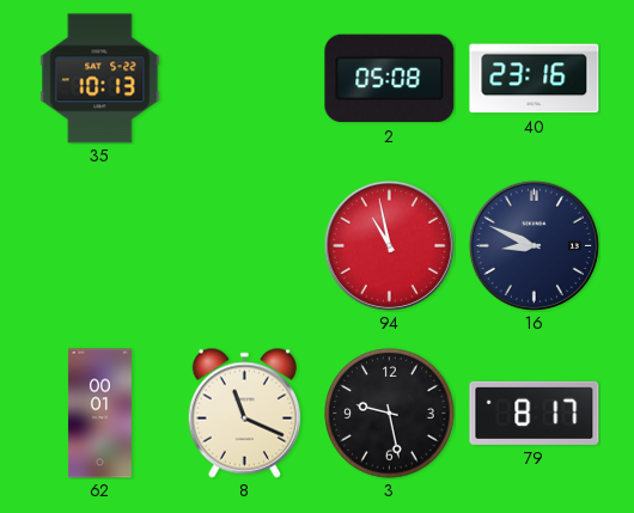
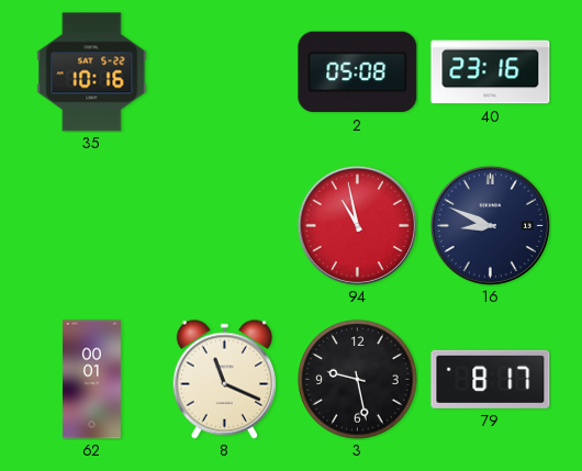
35: 10:13 -> 10:16 (92, 72)
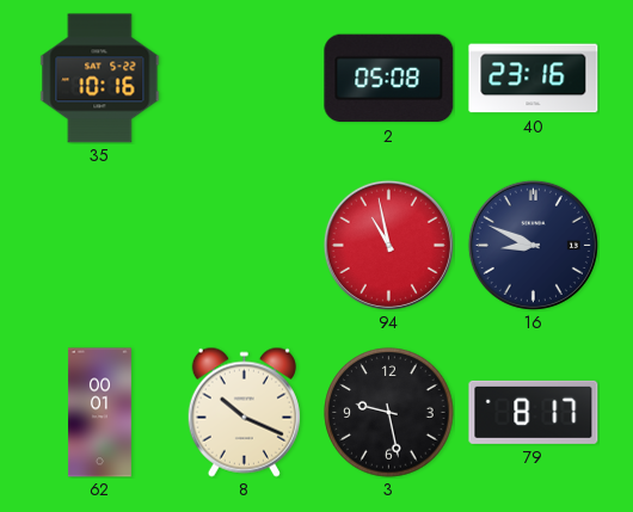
8: 11:19 -> 10:19 (244, 412)
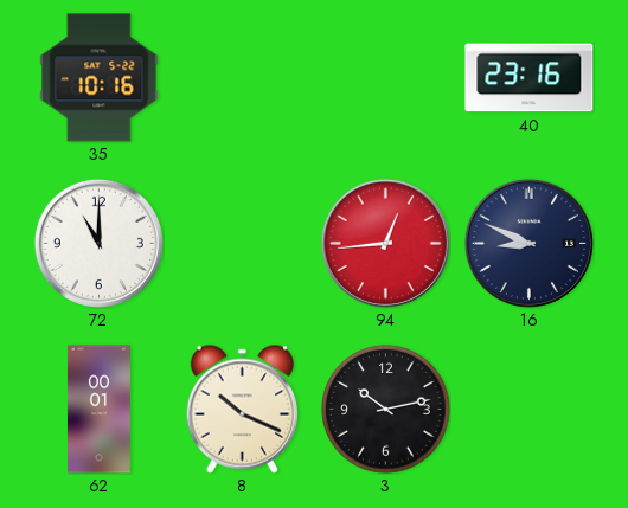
2: 05:08 -> none (389, 79)
72: none -> 11:00 (98, 243)
94: 10:58 -> 12:44 (385, 243)
3: 9:28 -> 10:13 (386, 410)
79: 8:17 -> none (534, 412)
